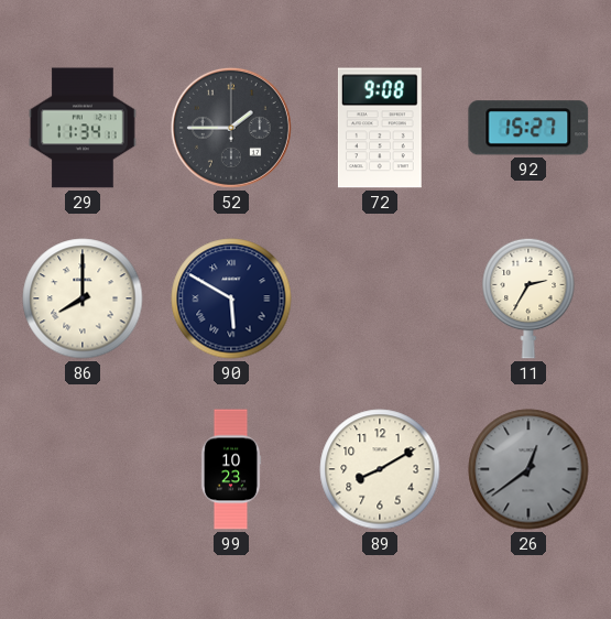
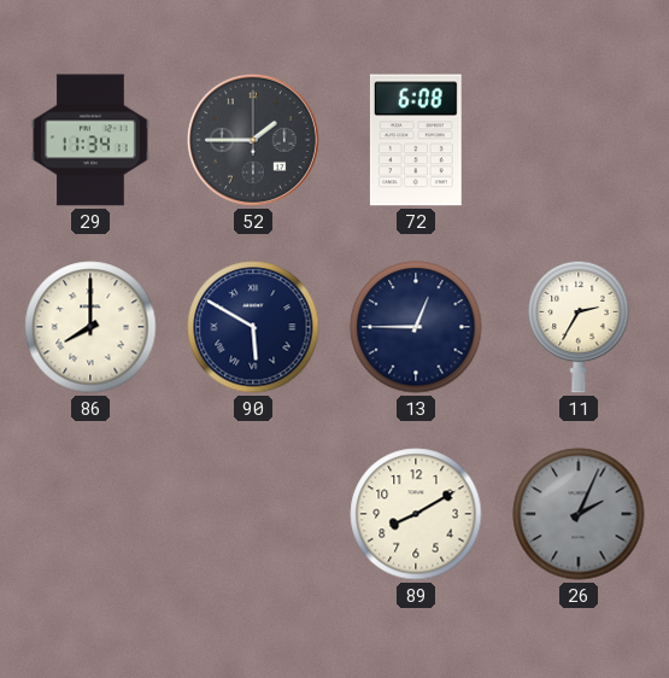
72: 9:08 -> 6:08 (416, 140)
92: 15:27 -> none (528, 128)
13: none -> 12:45 (416, 327)
99: 10:23 -> none (231, 469)
26: 12:39 -> 2:04 (579, 514)
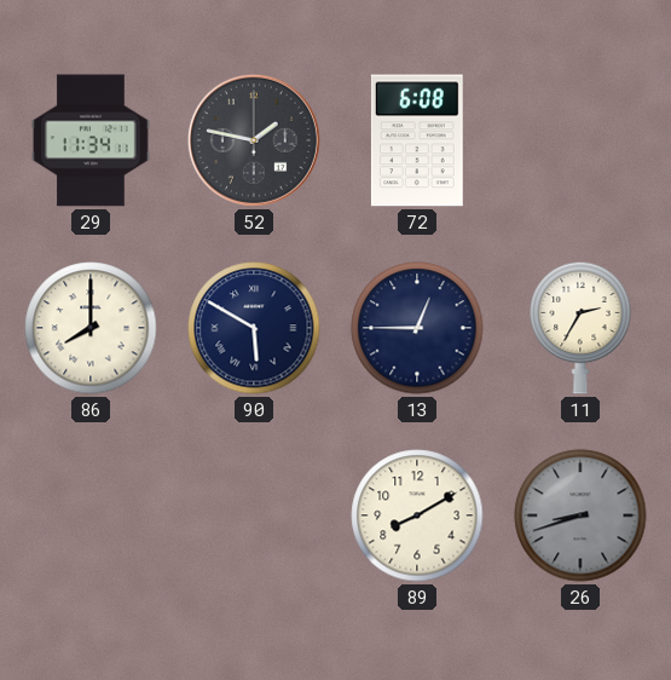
52: 1:45 -> 1:47 (254, 140)
26: 2:04 -> 8:42 (580, 515)
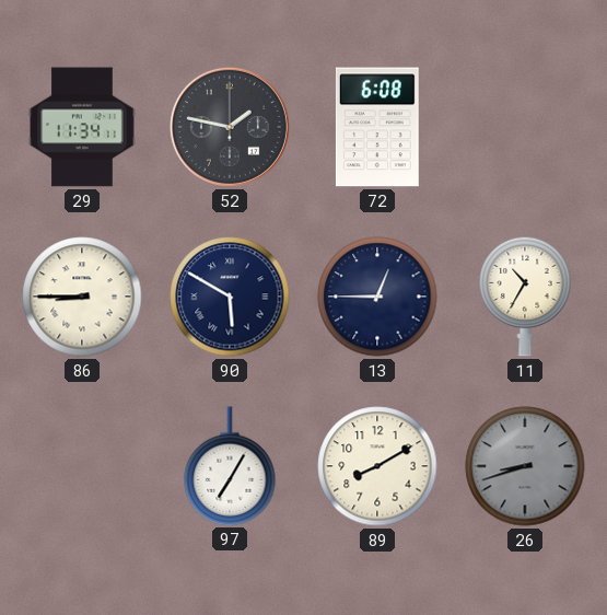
86: 8:00 -> 8:45 (82, 297)
11: 2:35 -> 10:35 (525, 297)
97: none -> 7:05 (230, 466)
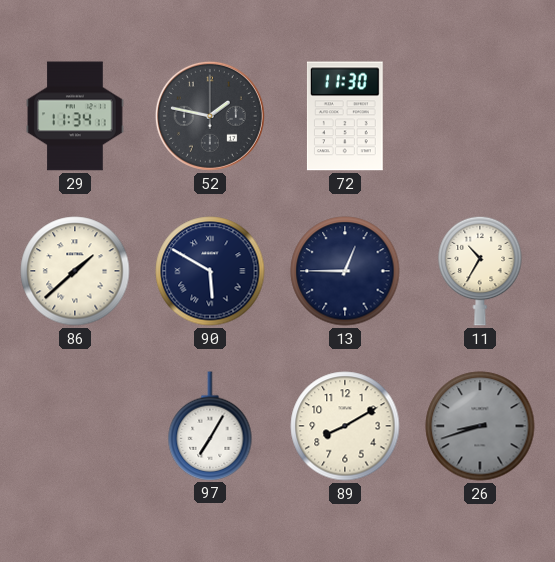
72: 6:08 -> 11:30 (345, 116)
86: 8:45 -> 1:38 (75, 271)
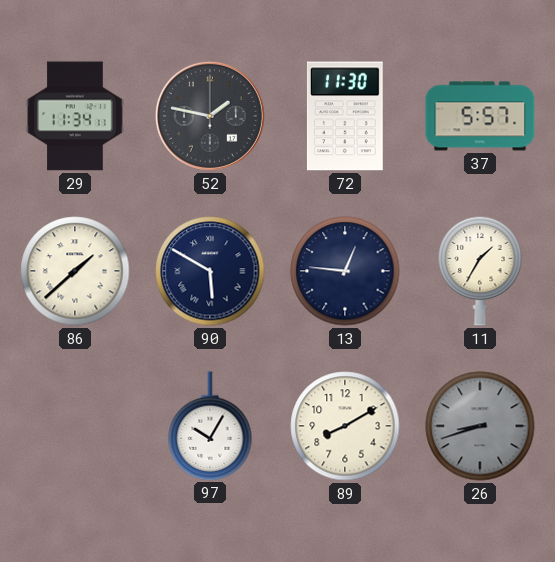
37: none -> 5:57 (480, 116)
13: 12:45 -> 12:46 (345, 271)
11: 10:35 -> 1:35 (480, 271)
97: 7:05 -> 10:05 (210, 426)
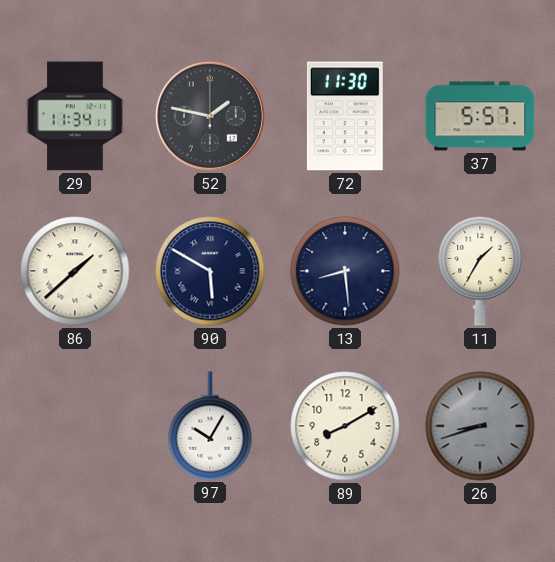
13: 12:46 -> 8:29 (345, 271)
